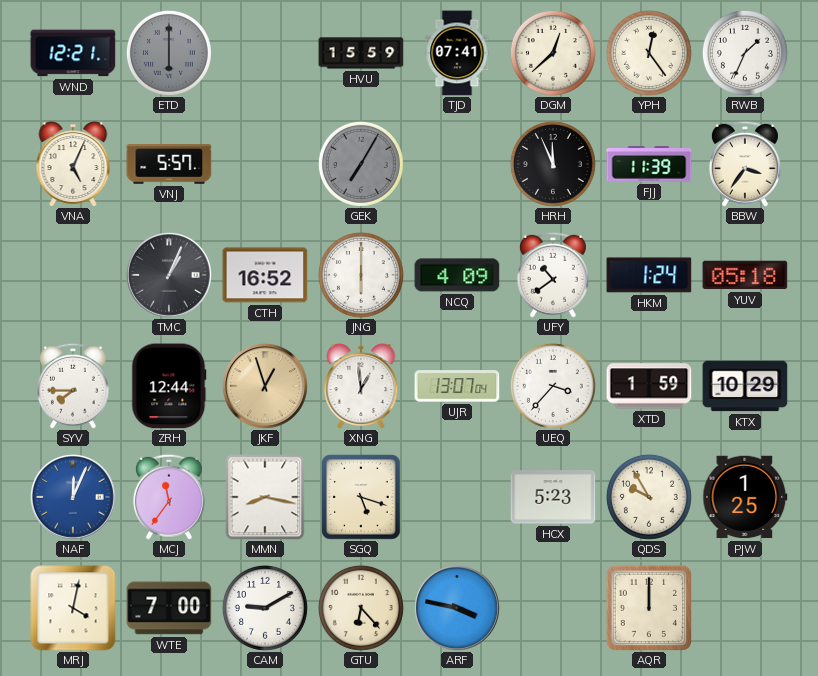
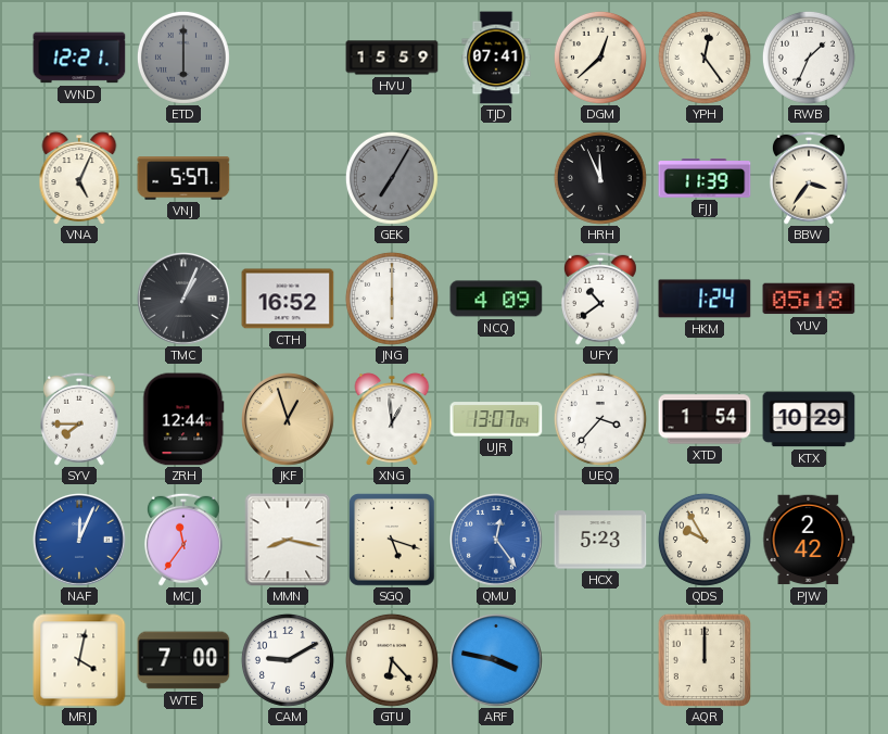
XTD: 1:59 -> 1:54 (705, 419)
QMU: none -> 12:24 (497, 541)
PJW: 1:25 -> 2:42 (809, 540)
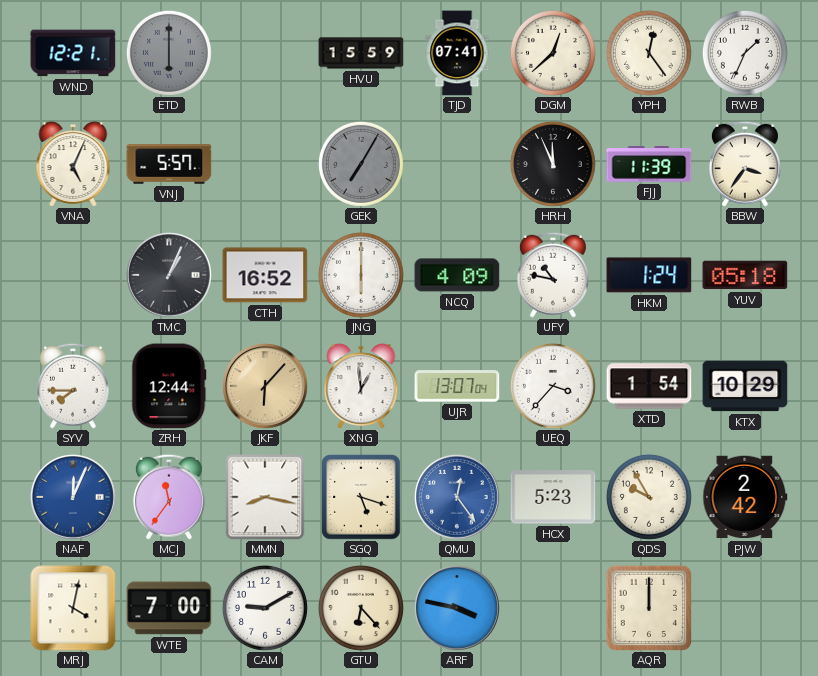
UFY: 10:39 -> 10:47 (553, 275)
JKF: 12:57 -> 6:07 (266, 387)
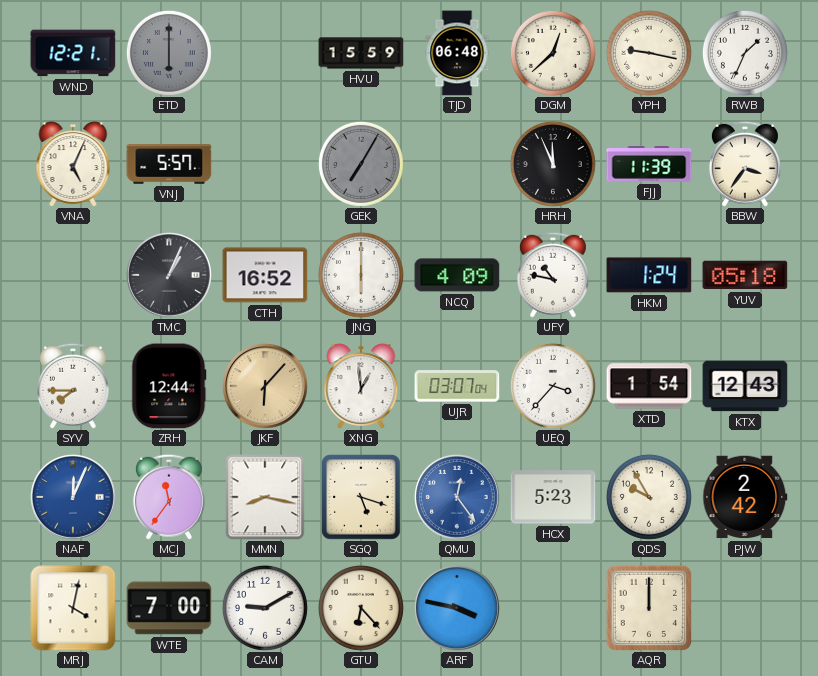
TJD: 07:41 -> 06:48 (457, 53)
YPH: 12:24 -> 9:17 (649, 53)
UJR: 13:07 -> 03:07 (457, 386)
KTX: 10:29 -> 12:43 (745, 386)
